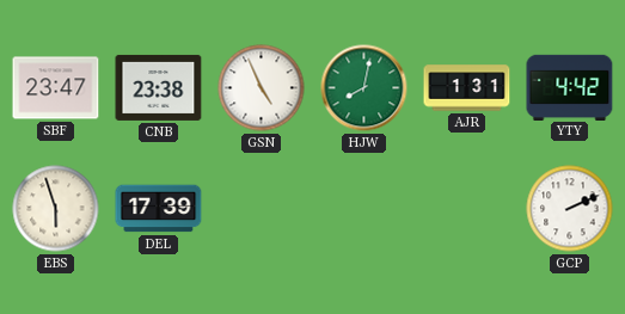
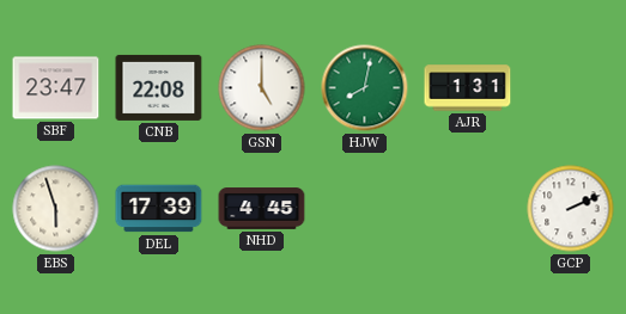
CNB: 23:38 -> 22:08 (159, 87)
GSN: 4:56 -> 5:00 (262, 88)
YTY: 4:42 -> none (570, 87)
NHD: none -> 4:45 (262, 209)
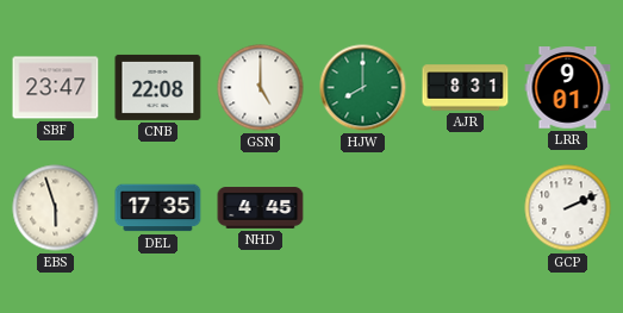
HJW: 8:02 -> 8:00 (363, 88)
AJR: 1:31 -> 8:31 (466, 88)
LRR: none -> 9:01 (568, 88)
DEL: 17:39 -> 17:35 (158, 208)
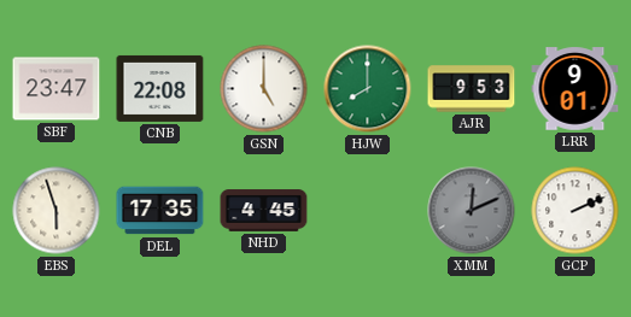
AJR: 8:31 -> 9:53 (472, 89)
XMM: none -> 12:11 (472, 211)
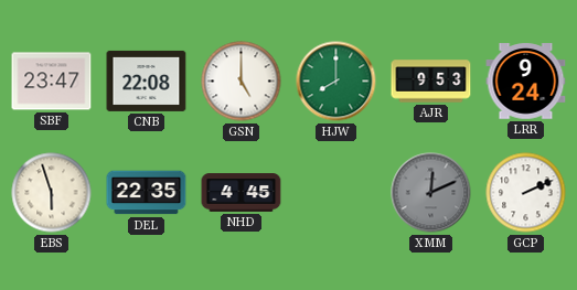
LRR: 9:01 -> 9:24 (526, 82)
DEL: 17:35 -> 22:35 (147, 193)
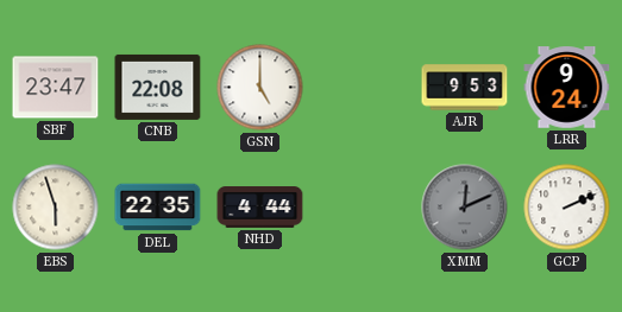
HJW: 8:00 -> none (336, 82)
NHD: 4:45 -> 4:44 (260, 208)
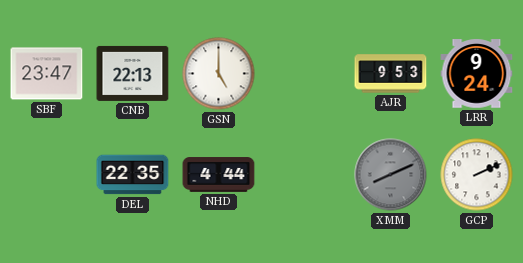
CNB: 22:08 -> 22:13 (133, 73)
EBS: 5:57 -> none (56, 208)
XMM: 12:11 -> 8:11 (391, 175)
